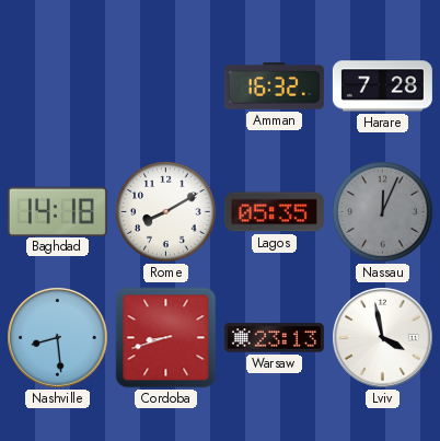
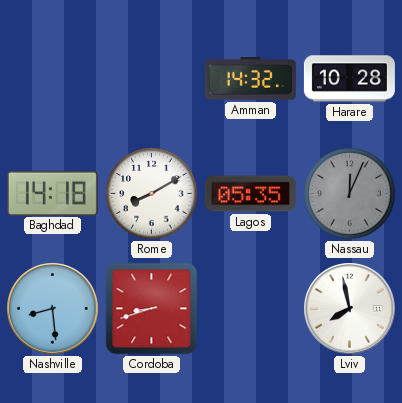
Amman: 16:32 -> 14:32 (250, 79)
Harare: 7:28 -> 10:28 (349, 79)
Warsaw: 23:13 -> none (274, 338)
Lviv: 3:58 -> 7:58 (350, 309)
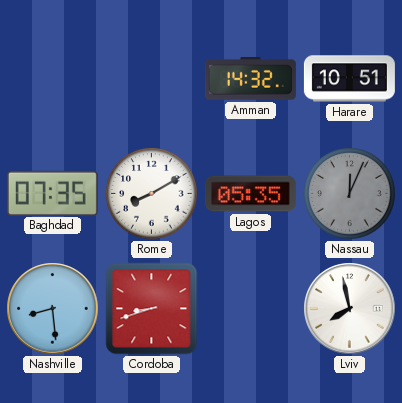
Harare: 10:28 -> 10:51 (349, 79)
Baghdad: 14:18 -> 07:35 (52, 193)
